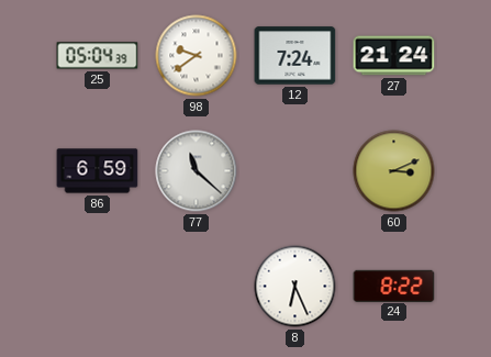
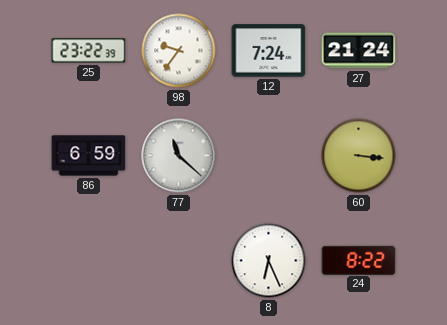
25: 05:04 -> 23:22 (89, 51)
98: 9:39 -> 9:36 (179, 51)
60: 3:11 -> 3:16 (359, 156)
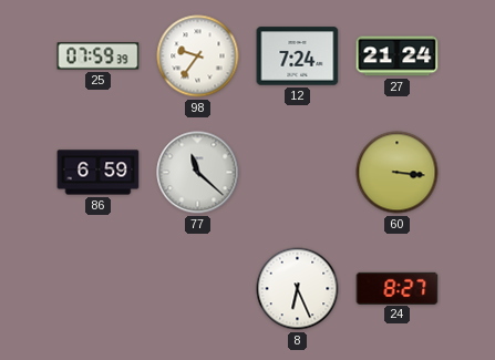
25: 23:22 -> 07:59 (99, 56)
24: 8:22 -> 8:27 (398, 288)
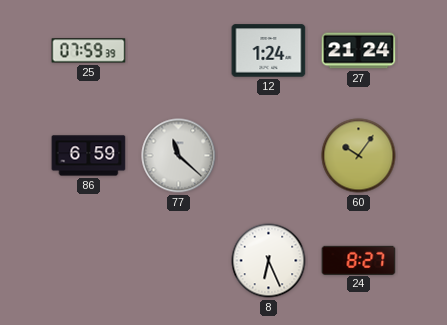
98: 9:36 -> none (198, 56)
12: 7:24 -> 1:24 (269, 51)
60: 3:16 -> 10:06 (359, 156)
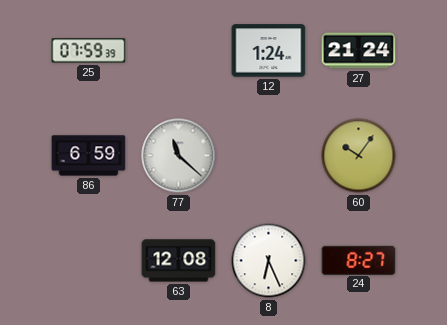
63: none -> 12:08 (179, 261)
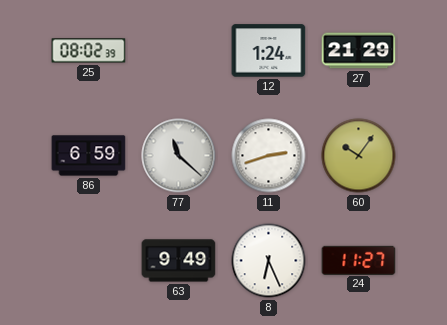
25: 07:59 -> 08:02 (89, 51)
27: 21:24 -> 21:29 (359, 51)
11: none -> 2:42 (269, 156)
63: 12:08 -> 9:49 (179, 261)
24: 8:27 -> 11:27 (359, 260)
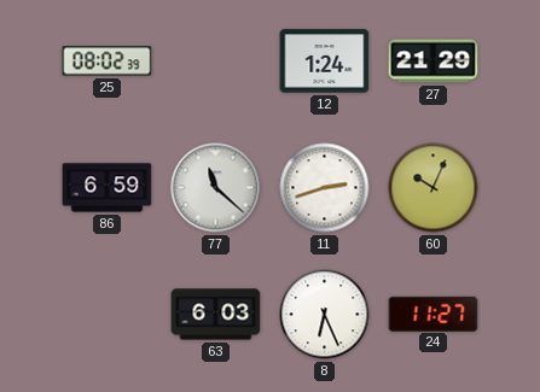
60: 10:06 -> 10:04 (434, 188)
63: 9:49 -> 6:03 (216, 315)
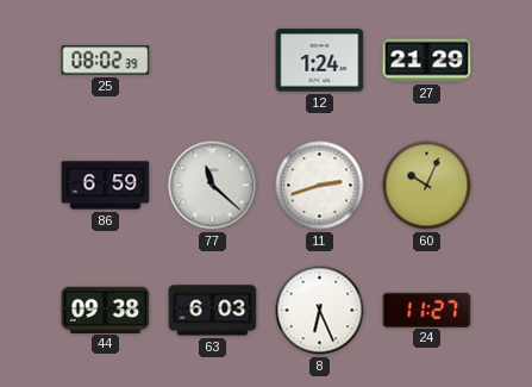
44: none -> 09:38 (106, 310)
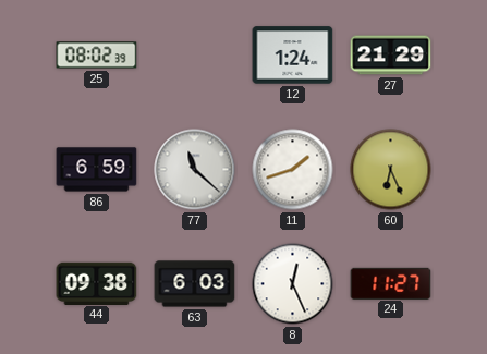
11: 2:42 -> 1:42 (293, 170)
60: 10:04 -> 6:26 (391, 170)
8: 6:26 -> 12:26 (293, 284)
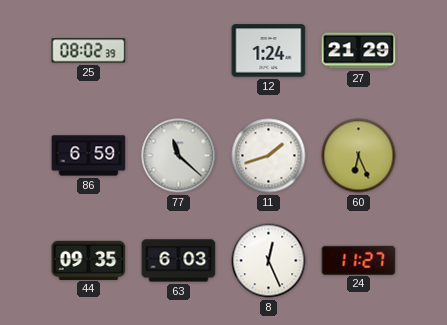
44: 09:38 -> 09:35 (89, 260)
